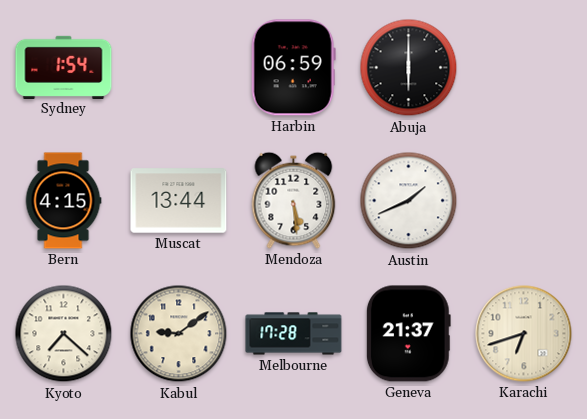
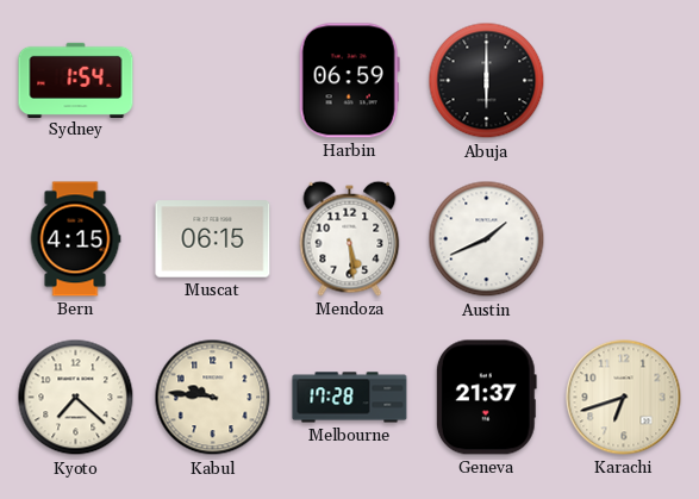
Muscat: 13:44 -> 06:15 (213, 239)
Kabul: 9:09 -> 9:46 (213, 398)
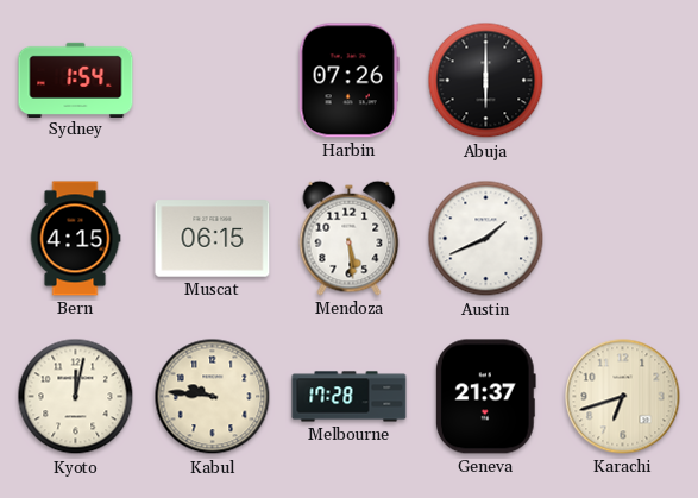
Harbin: 06:59 -> 07:26 (348, 81)
Kyoto: 7:22 -> 12:02 (76, 397)
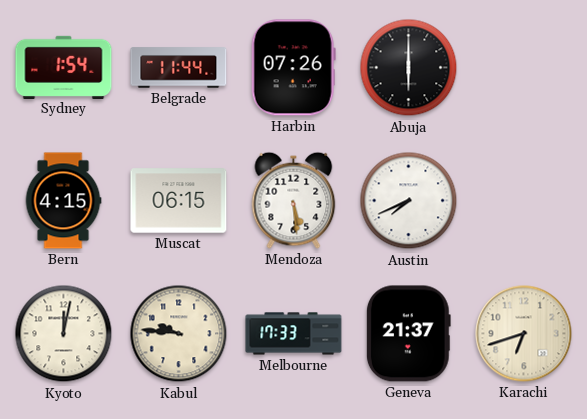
Belgrade: none -> 11:44 (179, 68)
Austin: 1:41 -> 7:41 (409, 201)
Melbourne: 17:28 -> 17:33 (294, 334)
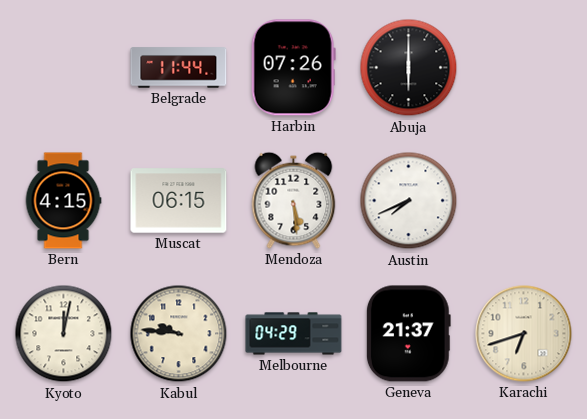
Sydney: 1:54 -> none (64, 67)
Melbourne: 17:33 -> 04:29 (294, 334)
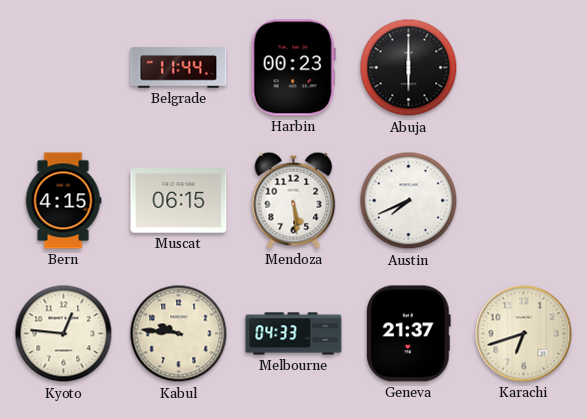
Harbin: 07:26 -> 00:23 (293, 68)
Kyoto: 12:02 -> 12:46 (64, 334)
Melbourne: 04:29 -> 04:33 (294, 334)
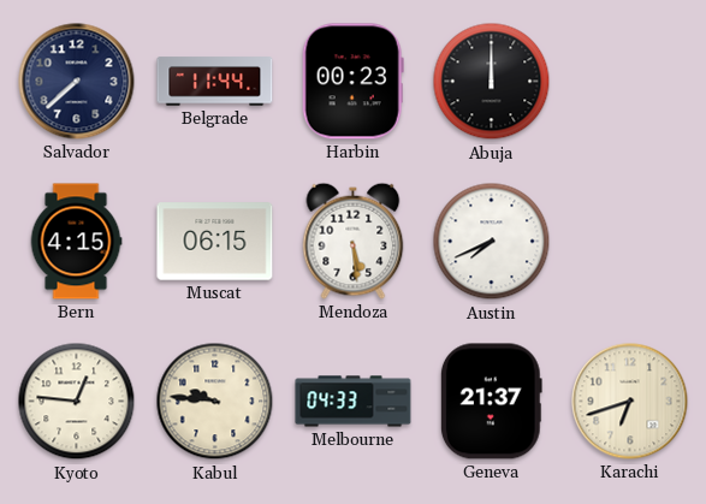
Salvador: none -> 7:38 (77, 82)
Abuja: 6:00 -> 12:00 (492, 82)
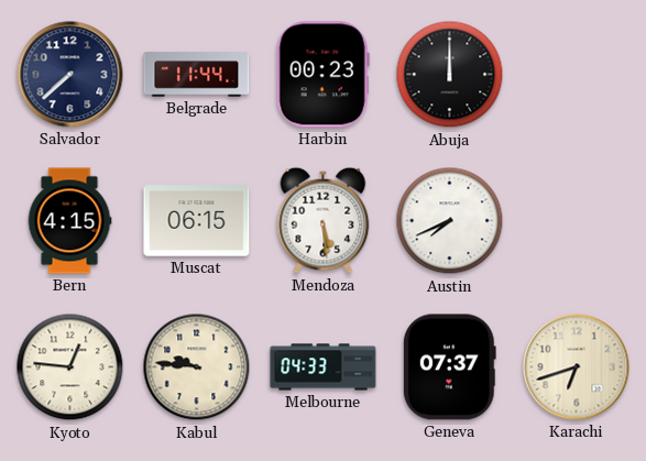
Geneva: 21:37 -> 07:37 (449, 367)
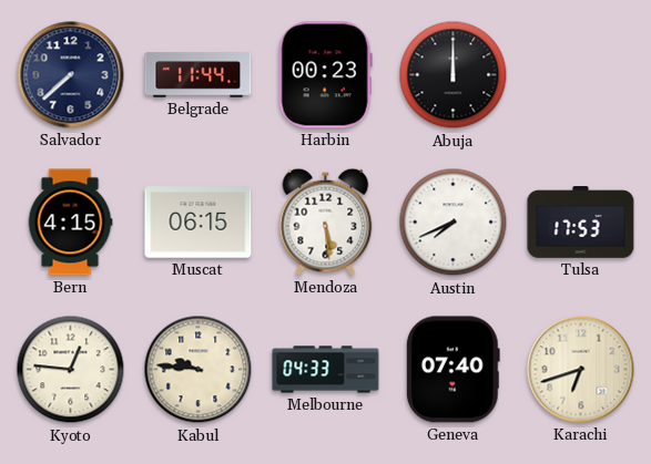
Tulsa: none -> 17:53 (581, 223)
Geneva: 07:37 -> 07:40 (452, 370)
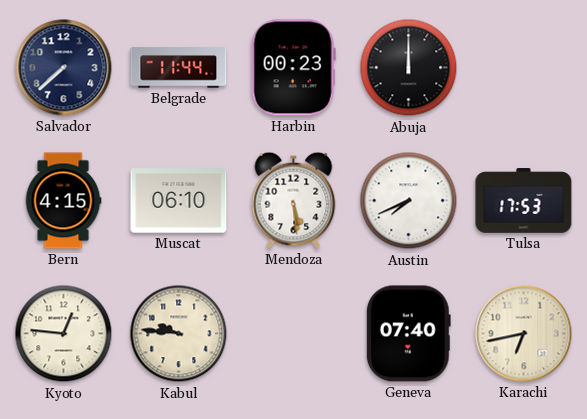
Muscat: 06:15 -> 06:10 (179, 201)
Melbourne: 04:33 -> none (326, 370)
Karachi: 6:42 -> 6:43 (524, 334)
